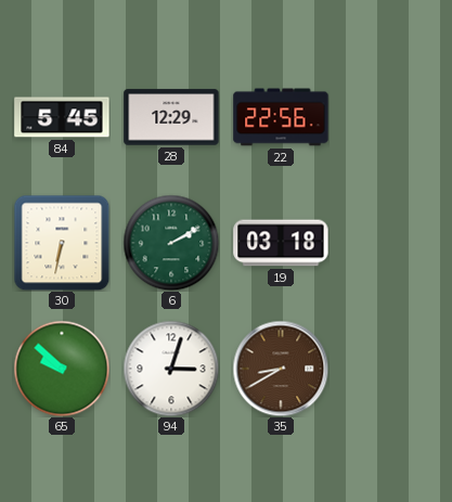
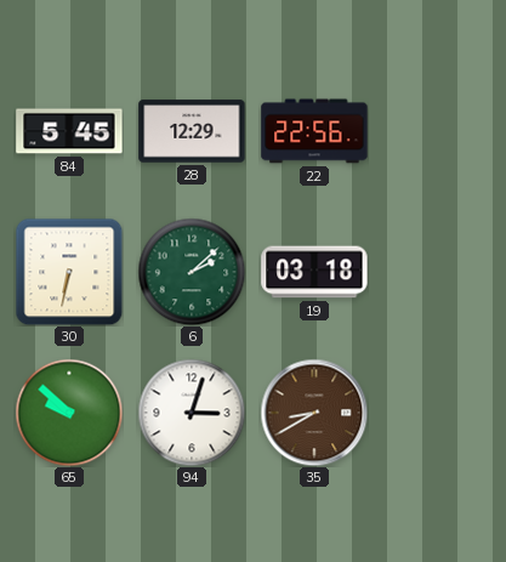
6: 2:10 -> 2:08 (192, 272)
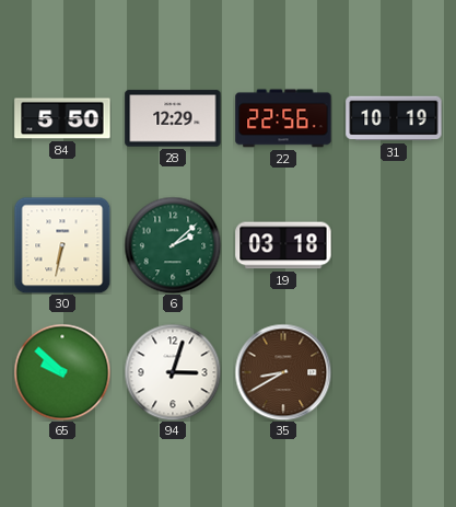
84: 5:45 -> 5:50 (62, 118)
31: none -> 10:19 (394, 118)
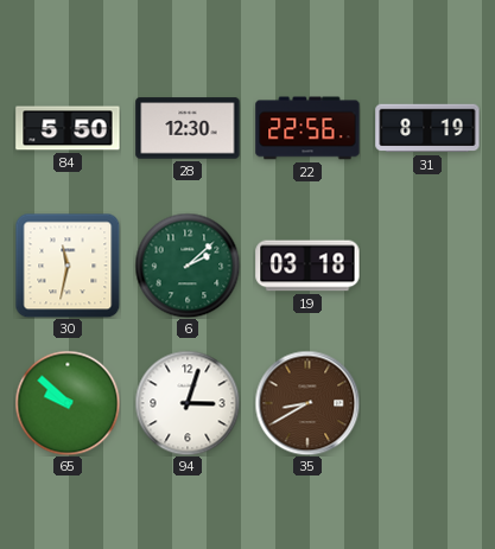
28: 12:29 -> 12:30 (188, 128)
31: 10:19 -> 8:19 (427, 128)
30: 6:32 -> 11:32 (68, 266)
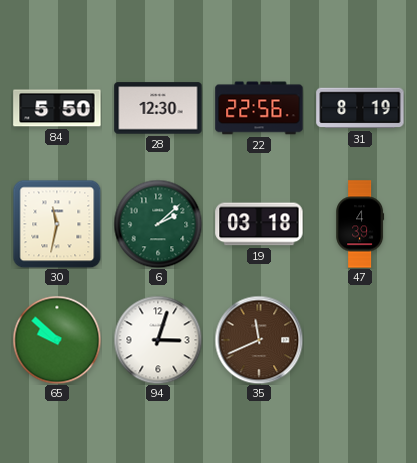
47: none -> 4:39 (360, 224)
35: 8:40 -> 11:41 (259, 340)
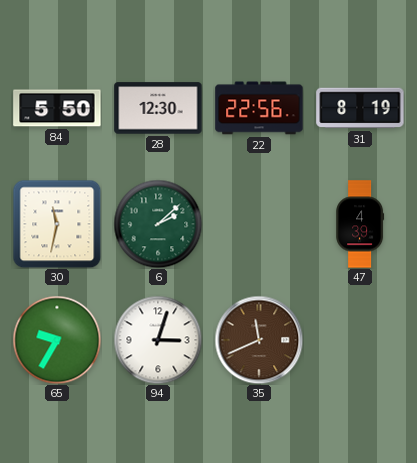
19: 03:18 -> none (259, 224)
65: 9:52 -> 9:35 (57, 340)
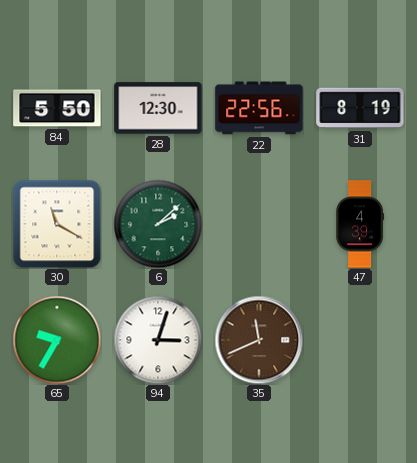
30: 11:32 -> 11:20 (57, 224)
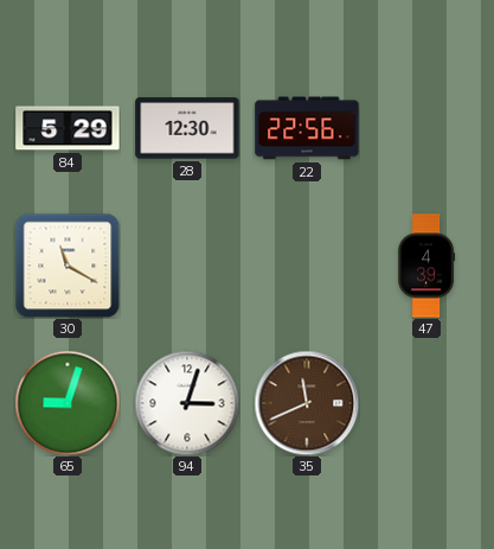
84: 5:50 -> 5:29 (68, 128)
31: 8:19 -> none (360, 108)
6: 2:08 -> none (158, 224)
65: 9:35 -> 9:03 (68, 403)
